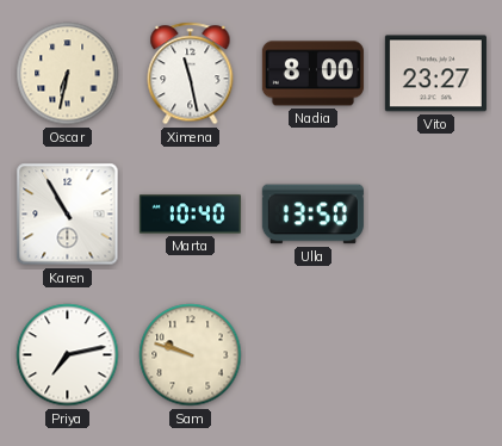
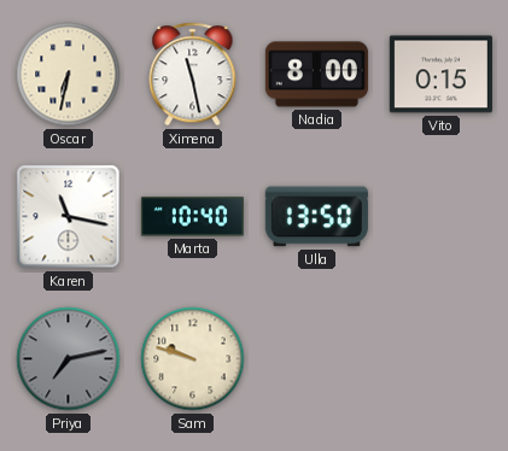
Vito: 23:27 -> 0:15 (440, 75)
Karen: 10:55 -> 11:17 (69, 217)
Priya dial: white -> grey (69, 359)
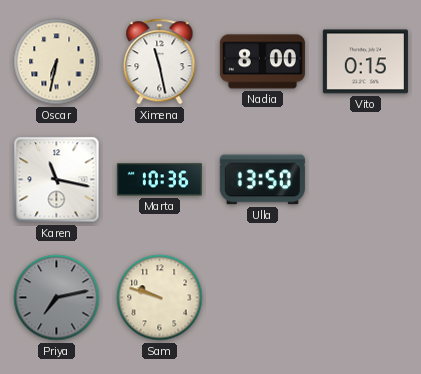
Marta: 10:40 -> 10:36 (159, 180)
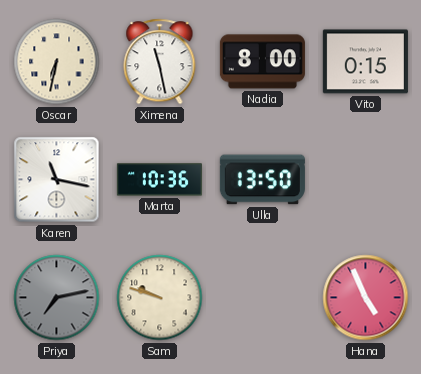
Hana: none -> 4:56 (366, 298)
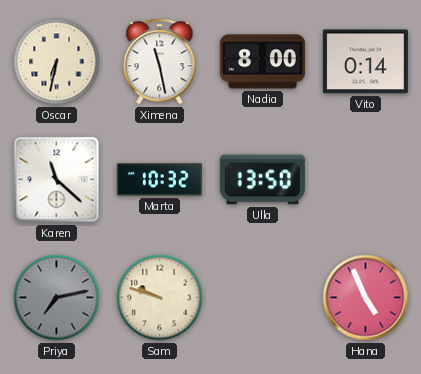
Vito: 0:15 -> 0:14 (365, 62)
Karen: 11:17 -> 11:22 (57, 180)
Marta: 10:36 -> 10:32 (159, 180)
